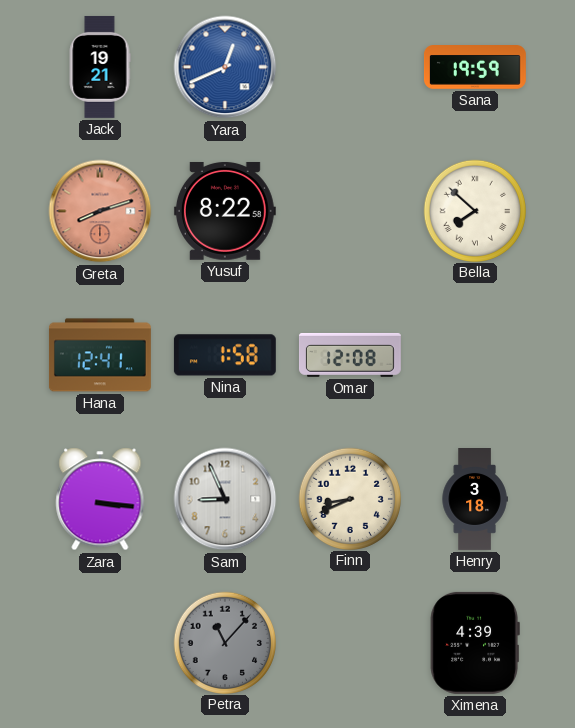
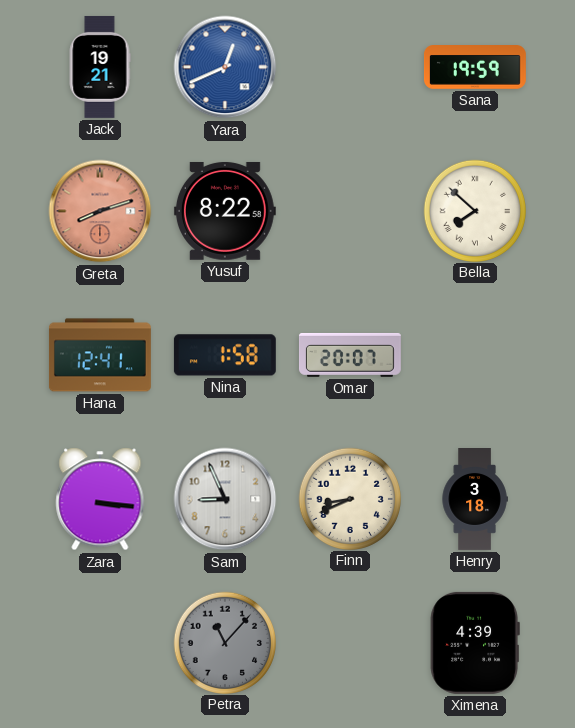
Omar: 12:08 -> 20:07 (350, 355)
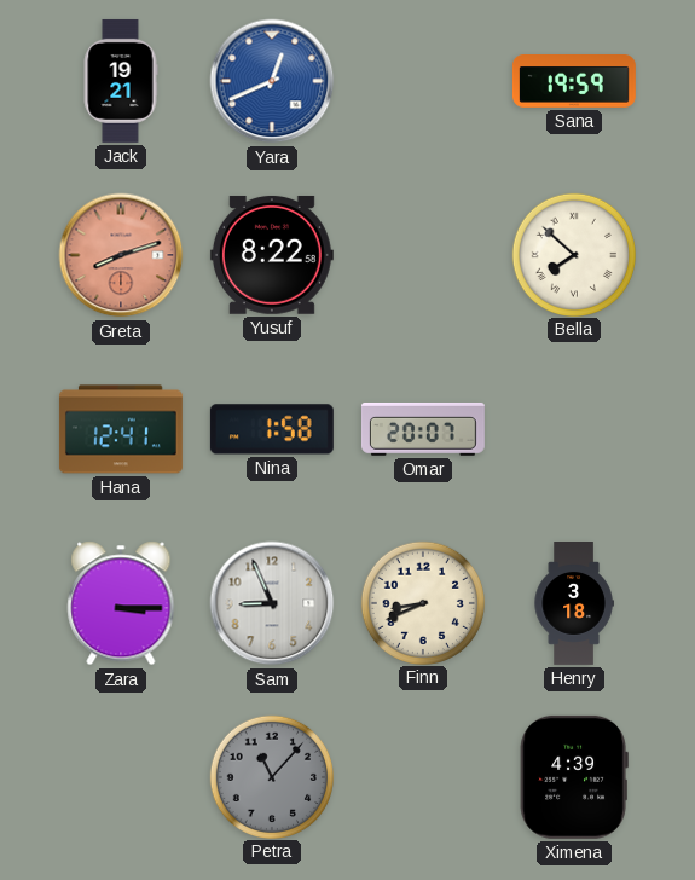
Zara: 3:16 -> 3:15 (121, 603)
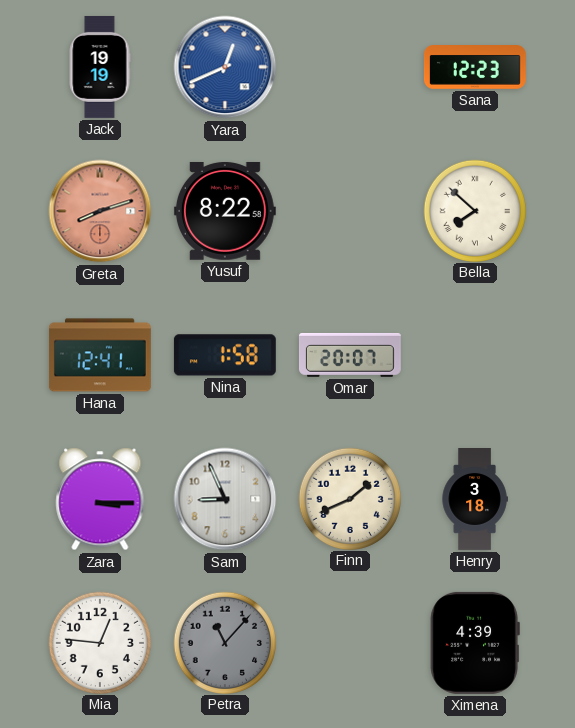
Jack: 19:21 -> 19:19 (100, 67)
Sana: 19:59 -> 12:23 (475, 68)
Finn: 8:41 -> 1:41 (349, 498)
Mia: none -> 12:46 (99, 642)
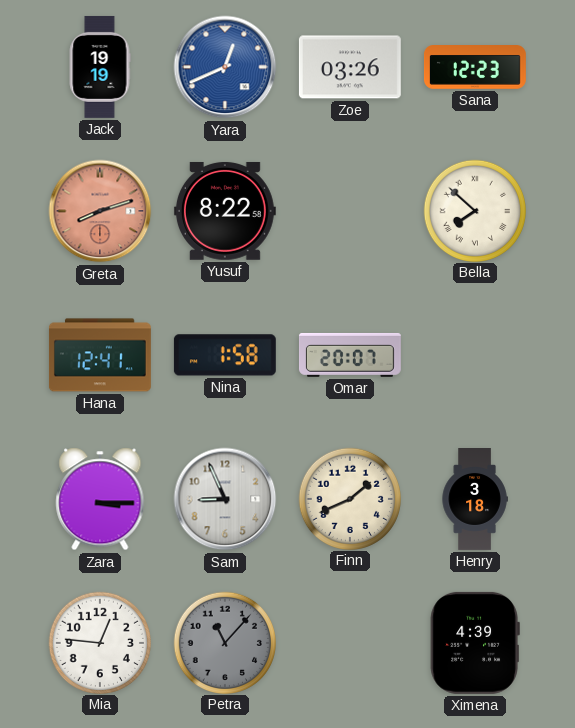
Zoe: none -> 03:26 (350, 67)
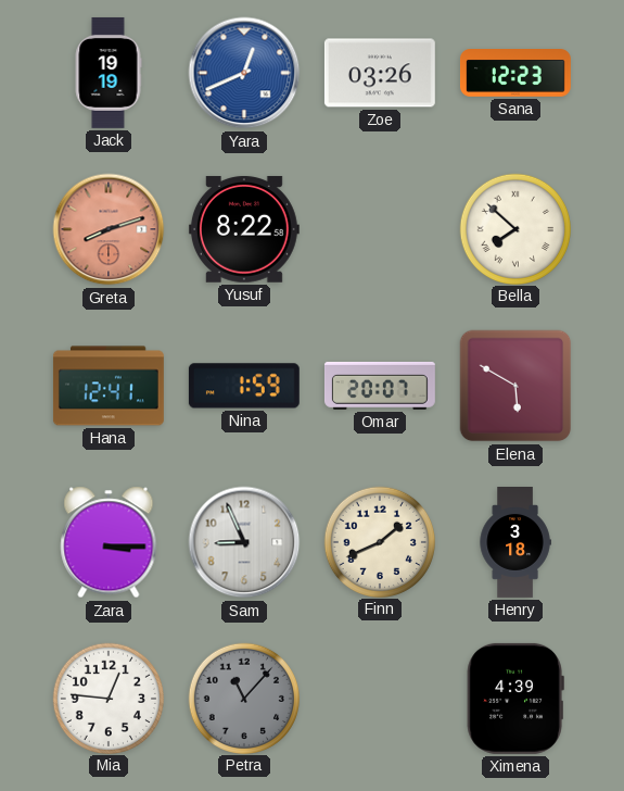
Nina: 1:58 -> 1:59 (244, 386)
Elena: none -> 5:50 (515, 386)
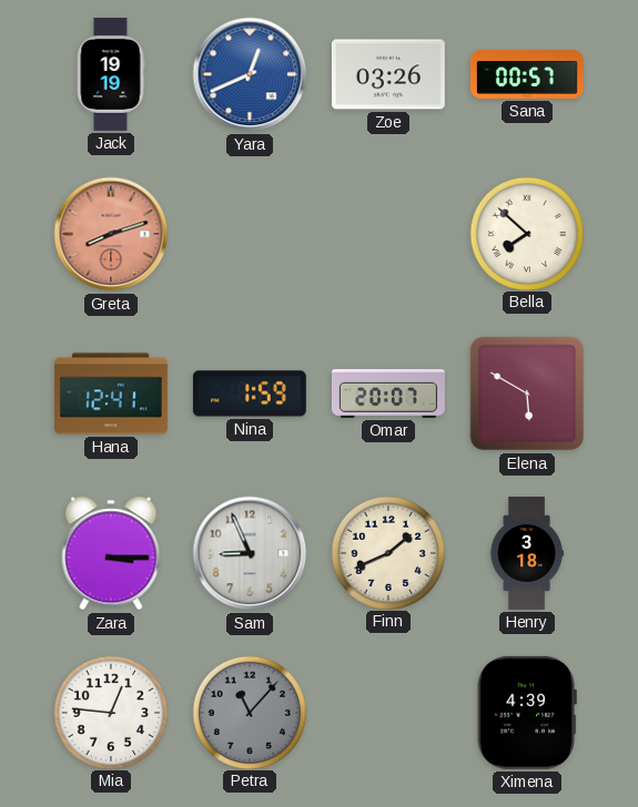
Sana: 12:23 -> 00:57 (527, 75)
Yusuf: 8:22 -> none (244, 229)
